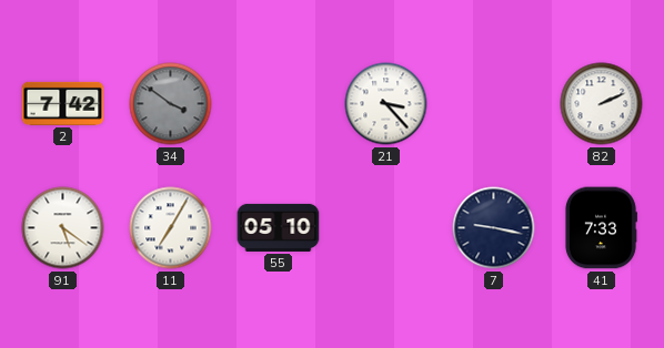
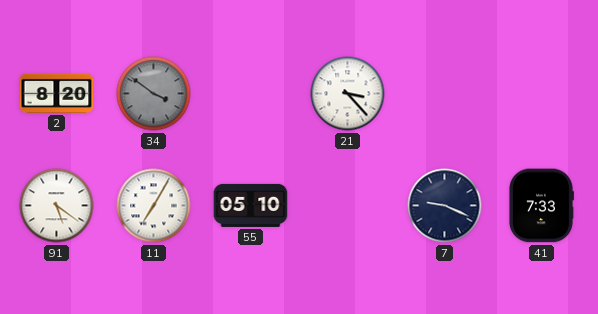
2: 7:42 -> 8:20 (57, 93)
82: 2:11 -> none (602, 104)
7: 9:17 -> 9:19 (445, 206)
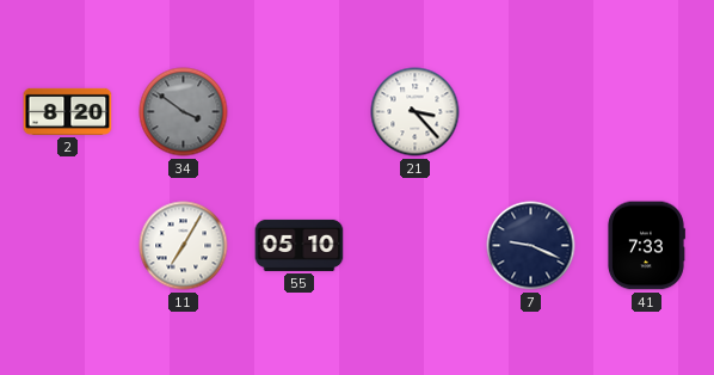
91: 5:21 -> none (57, 206)
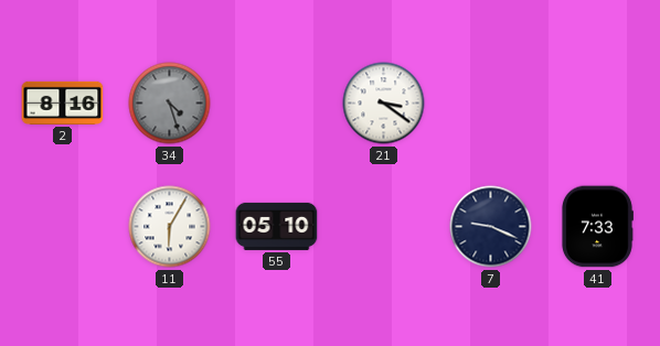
2: 8:20 -> 8:16 (63, 102)
34: 3:51 -> 4:27 (170, 104)
21: 3:23 -> 3:21 (384, 104)
11: 7:05 -> 6:05 (170, 227)
